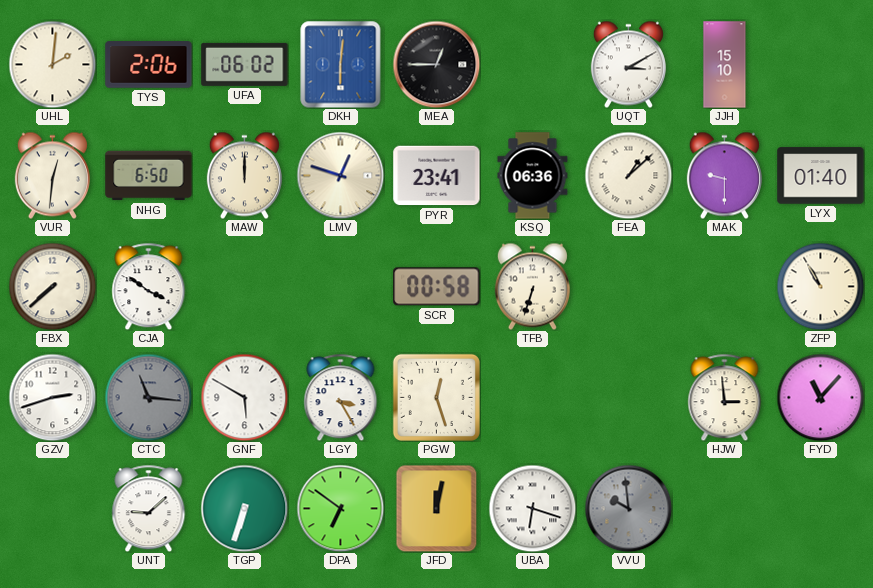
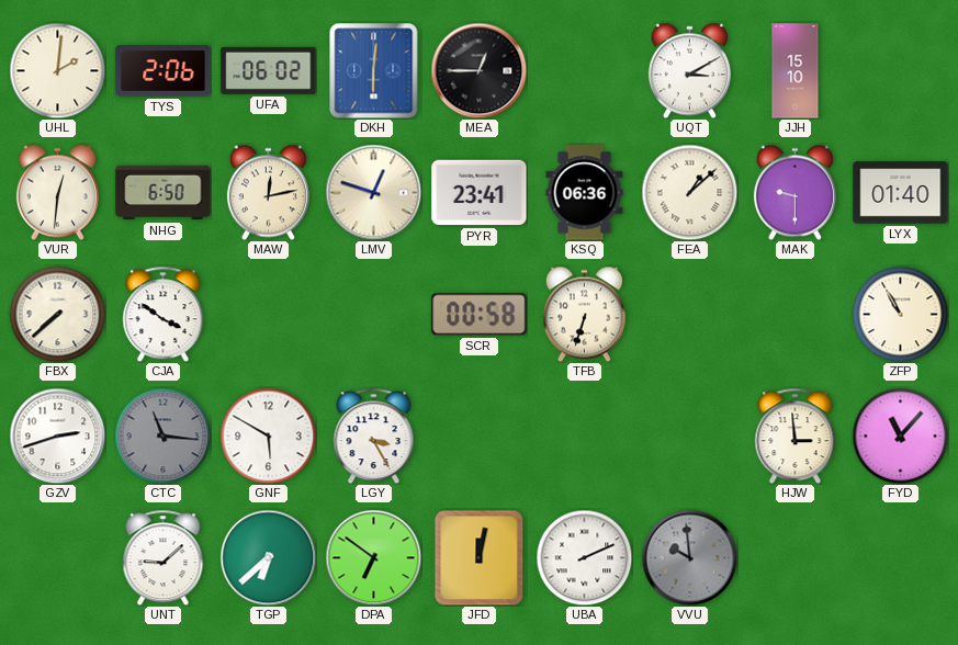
MAW: 12:00 -> 12:13 (268, 192)
PGW: 12:27 -> none (436, 397)
TGP: 6:33 -> 6:38 (268, 557)
UBA: 6:18 -> 2:11 (584, 557)
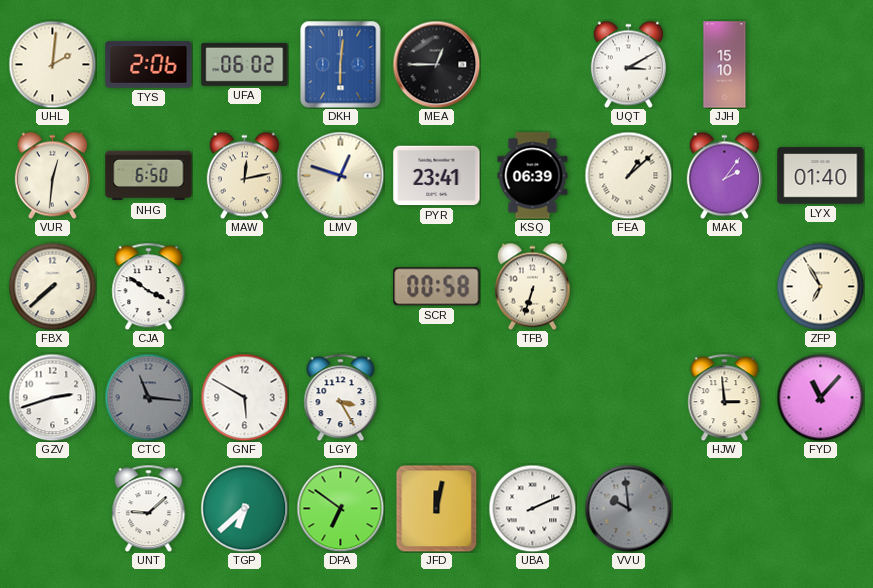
KSQ: 06:36 -> 06:39 (533, 176)
MAK: 9:30 -> 2:06 (724, 175)
ZFP: 10:55 -> 6:55 (820, 286)
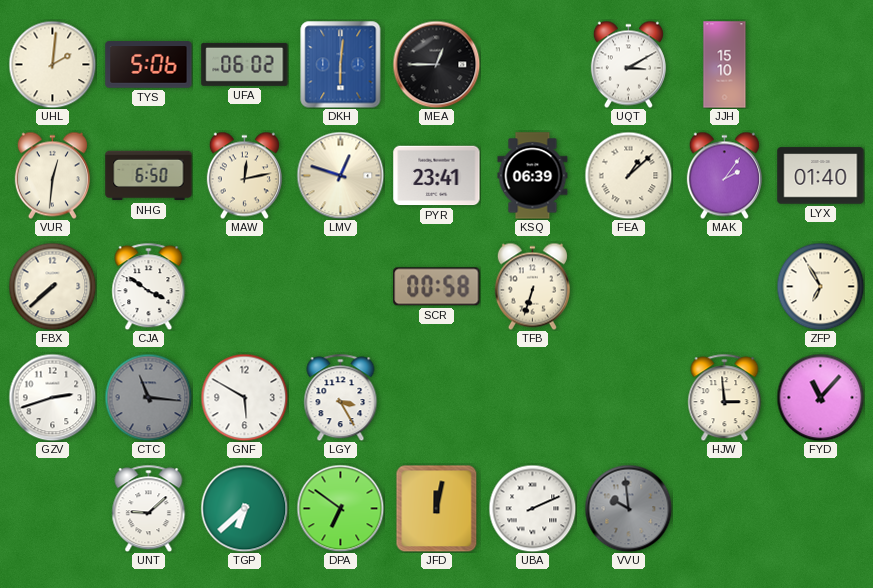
TYS: 2:06 -> 5:06 (149, 65)
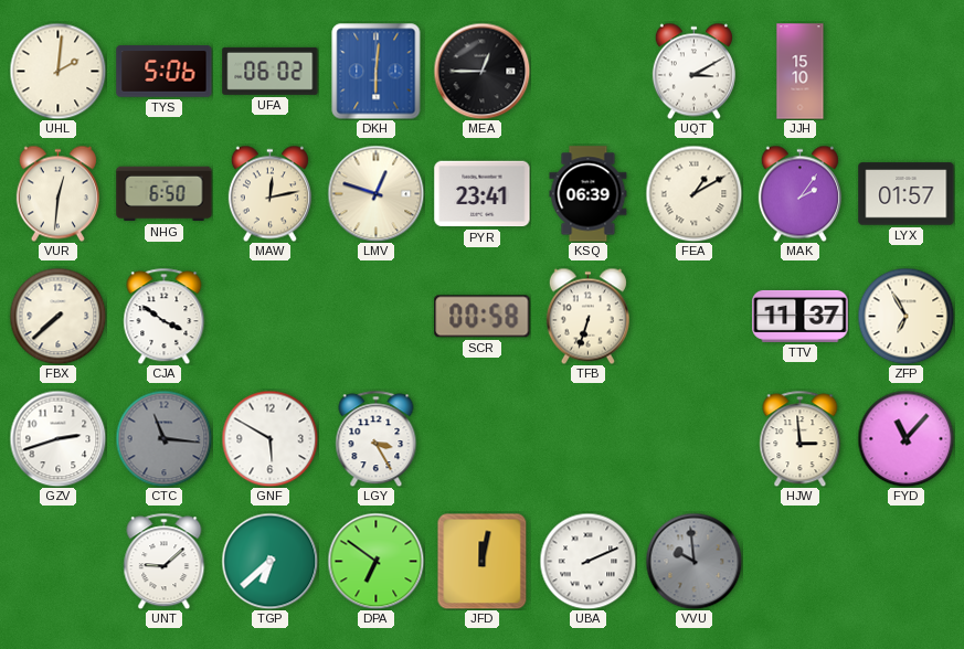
FEA: 1:08 -> 1:10 (693, 193)
LYX: 01:40 -> 01:57 (907, 194)
TTV: none -> 11:37 (801, 316)
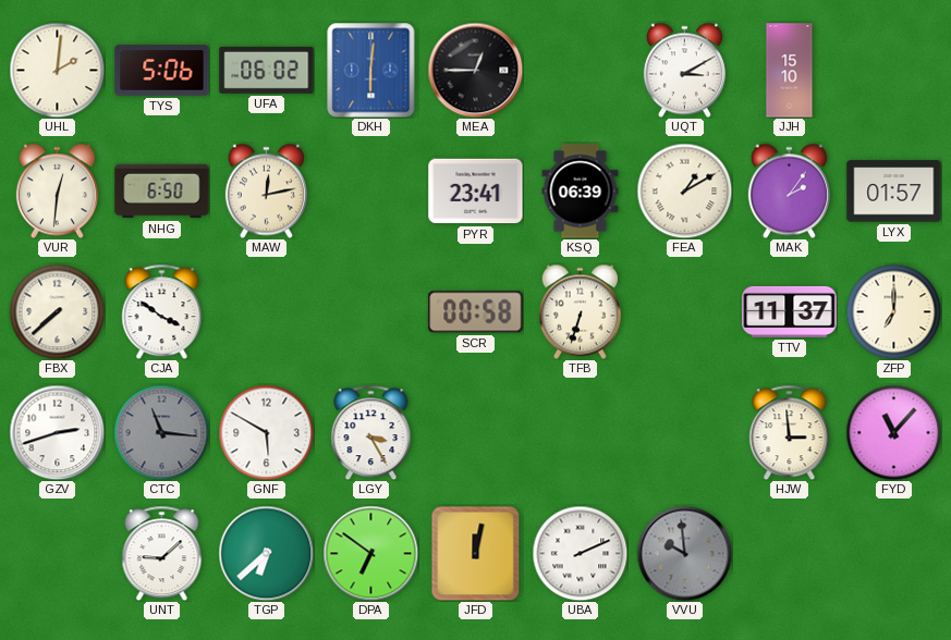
LMV: 12:48 -> none (375, 193)
ZFP: 6:55 -> 7:00 (893, 311)
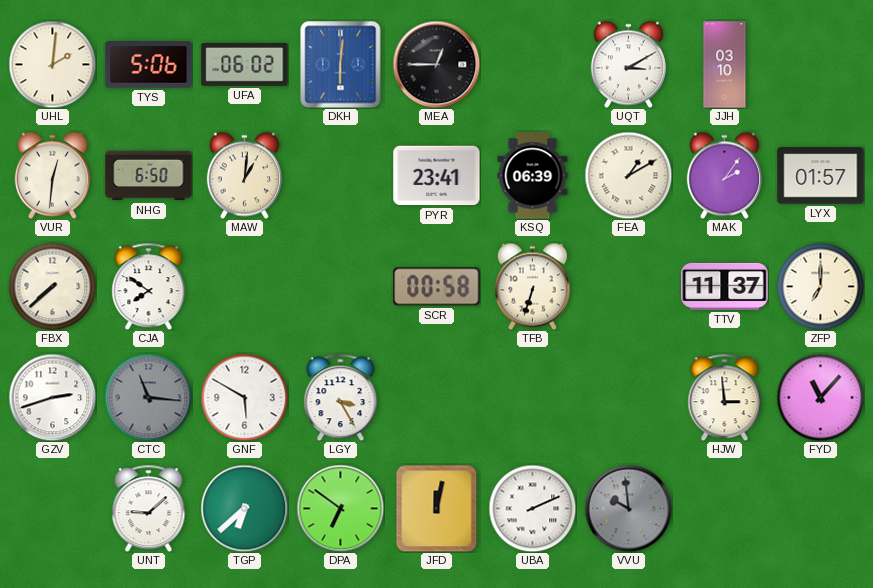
JJH: 15:10 -> 03:10 (725, 65)
MAW: 12:13 -> 1:01 (244, 175)
CJA: 3:51 -> 7:51 (149, 286)
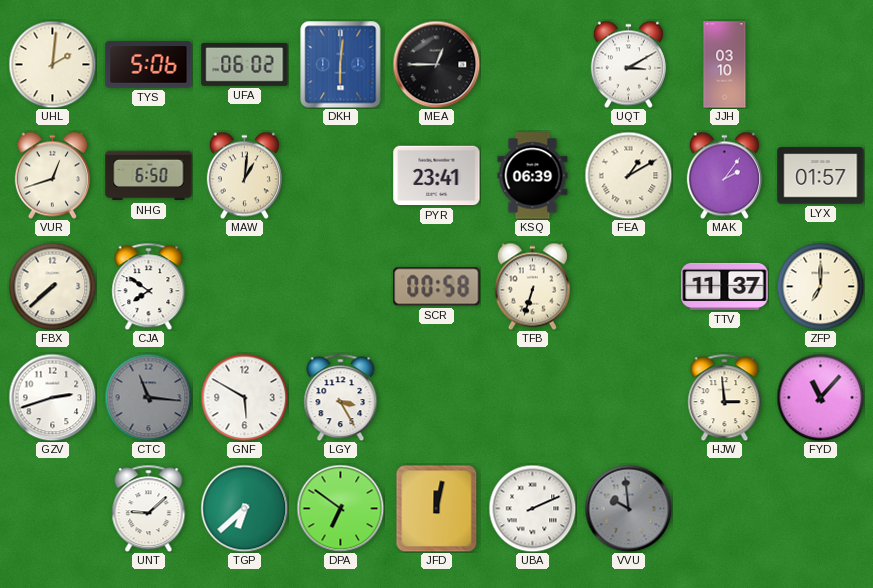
VUR: 12:31 -> 12:42 (52, 175)
